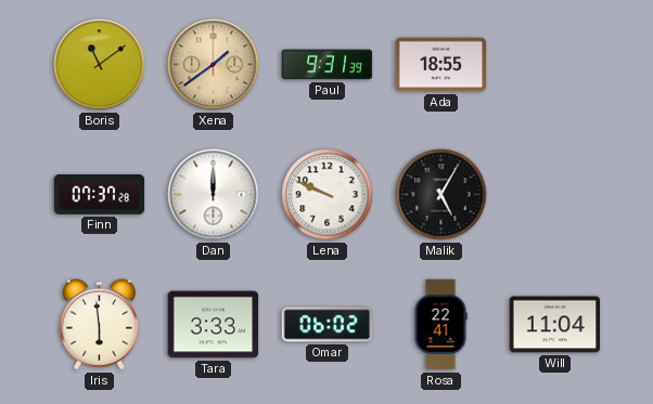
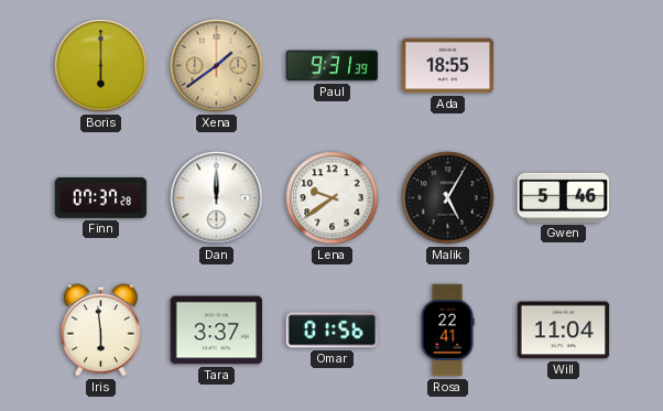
Boris: 11:09 -> 6:00 (101, 66)
Lena: 9:49 -> 9:39 (333, 198)
Gwen: none -> 5:46 (564, 197)
Tara: 3:33 -> 3:37 (217, 331)
Omar: 06:02 -> 01:56 (333, 331)
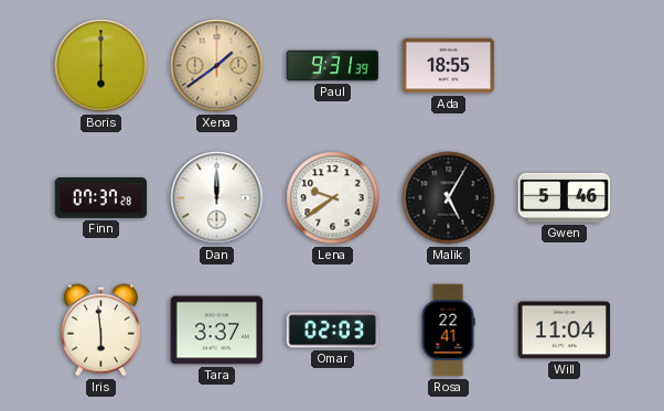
Omar: 01:56 -> 02:03 (333, 331)
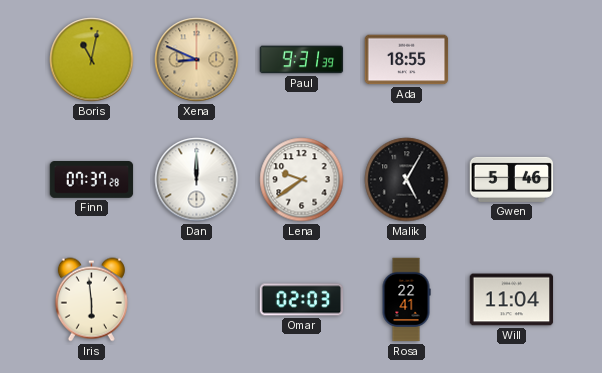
Boris: 6:00 -> 11:02 (92, 60)
Xena: 1:39 -> 8:49 (197, 60)
Tara: 3:37 -> none (217, 331)
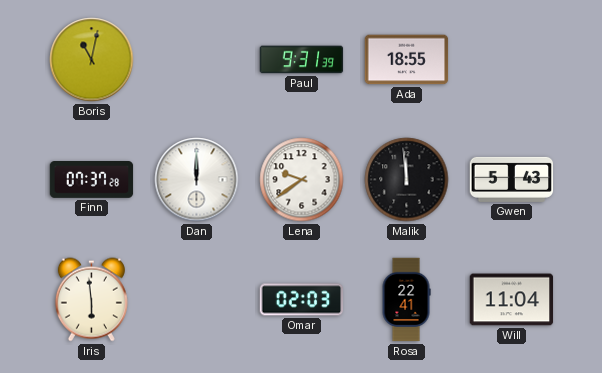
Xena: 8:49 -> none (197, 60)
Malik: 5:05 -> 11:59 (407, 180)
Gwen: 5:46 -> 5:43 (512, 179)
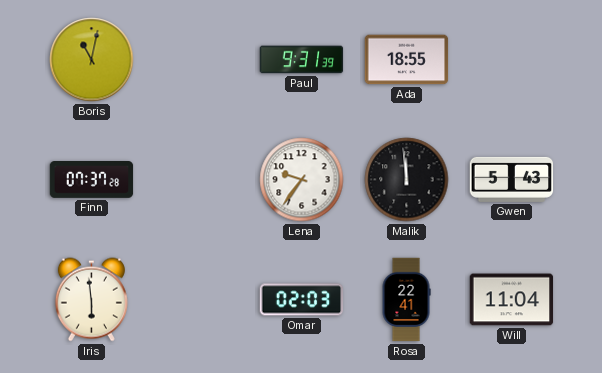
Dan: 12:00 -> none (197, 180)
Lena: 9:39 -> 9:36 (302, 180)
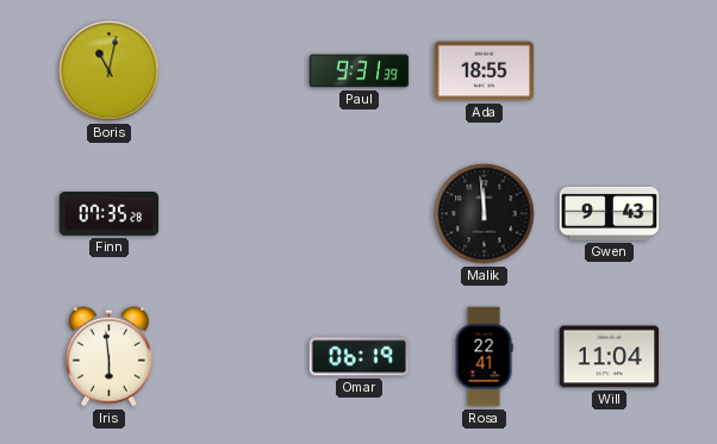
Finn: 07:37 -> 07:35 (110, 214)
Lena: 9:36 -> none (302, 180)
Gwen: 5:43 -> 9:43 (610, 213)
Omar: 02:03 -> 06:19 (360, 357)
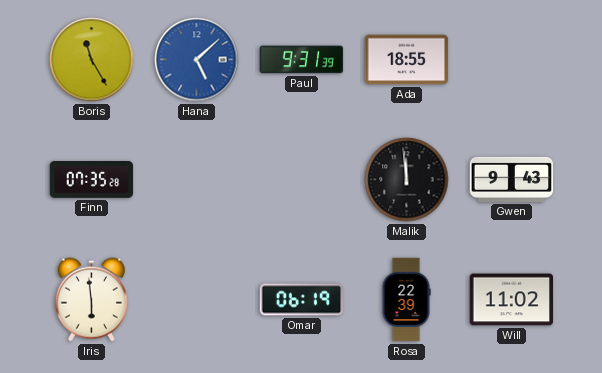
Boris: 11:02 -> 11:25 (92, 60)
Hana: none -> 5:08 (197, 60)
Rosa: 22:41 -> 22:39 (406, 300)
Will: 11:04 -> 11:02 (512, 300)
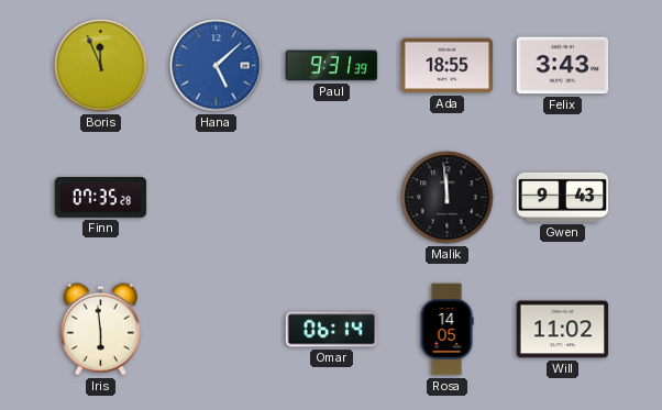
Boris: 11:25 -> 11:56 (101, 66)
Felix: none -> 3:43 (563, 66)
Omar: 06:19 -> 06:14 (332, 330)
Rosa: 22:39 -> 14:05 (446, 330)
